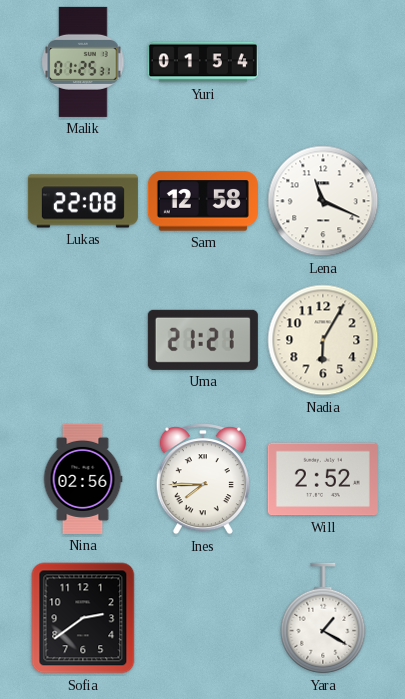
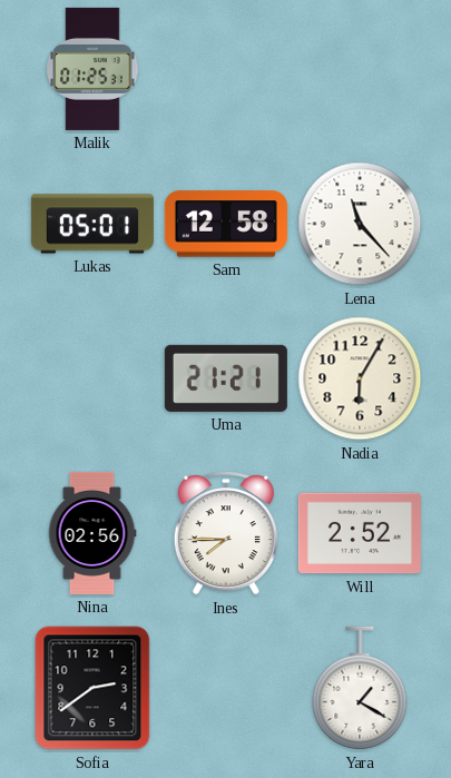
Yuri: 01:54 -> none (203, 62)
Lukas: 22:08 -> 05:01 (92, 224)
Lena: 11:19 -> 11:23 (360, 224)
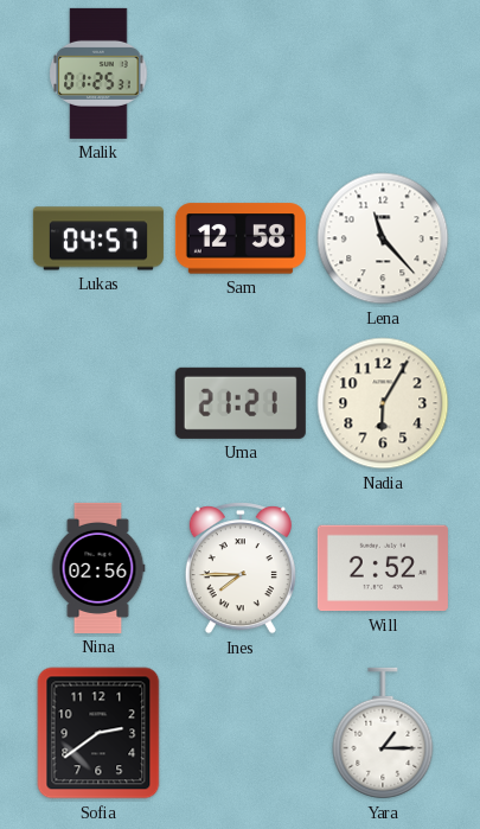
Lukas: 05:01 -> 04:57 (98, 238)
Yara: 1:20 -> 1:15 (383, 733)
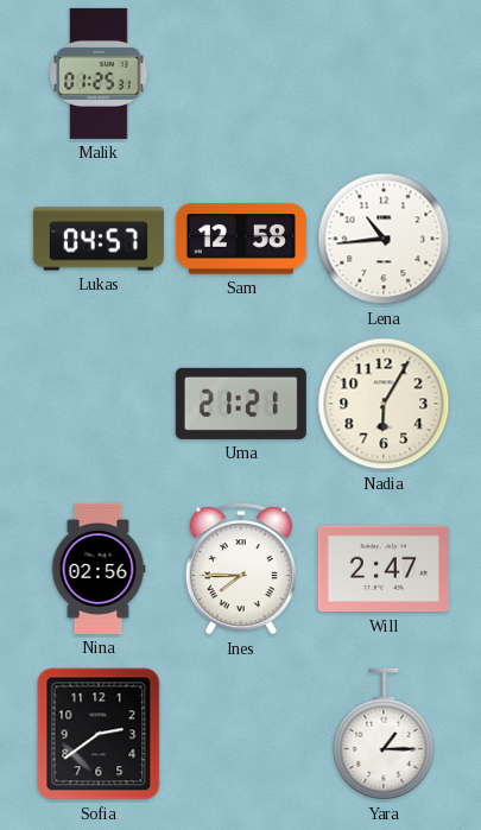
Lena: 11:23 -> 10:44 (384, 239)
Will: 2:52 -> 2:47 (384, 569)
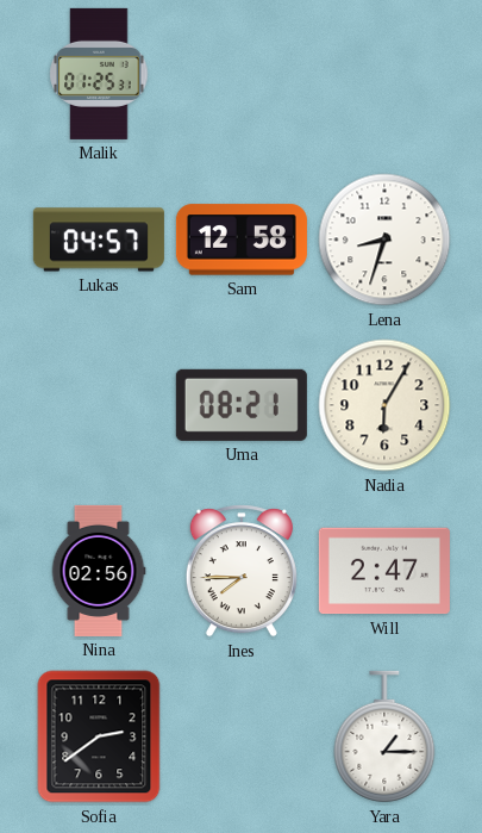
Lena: 10:44 -> 8:33 (384, 240)
Uma: 21:21 -> 08:21 (242, 405)
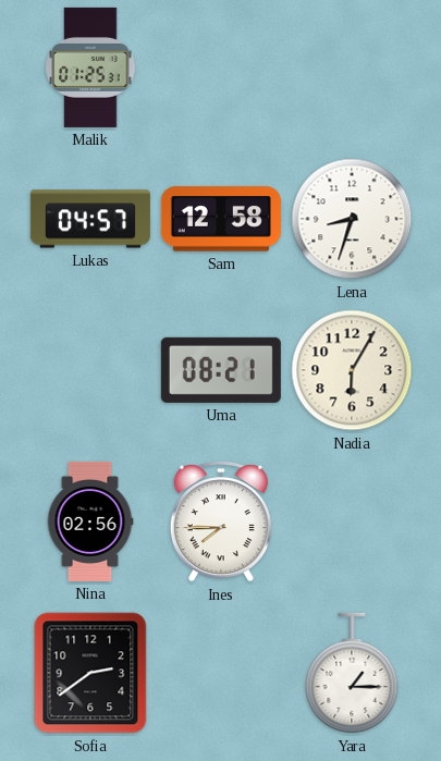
Will: 2:47 -> none (384, 571)
